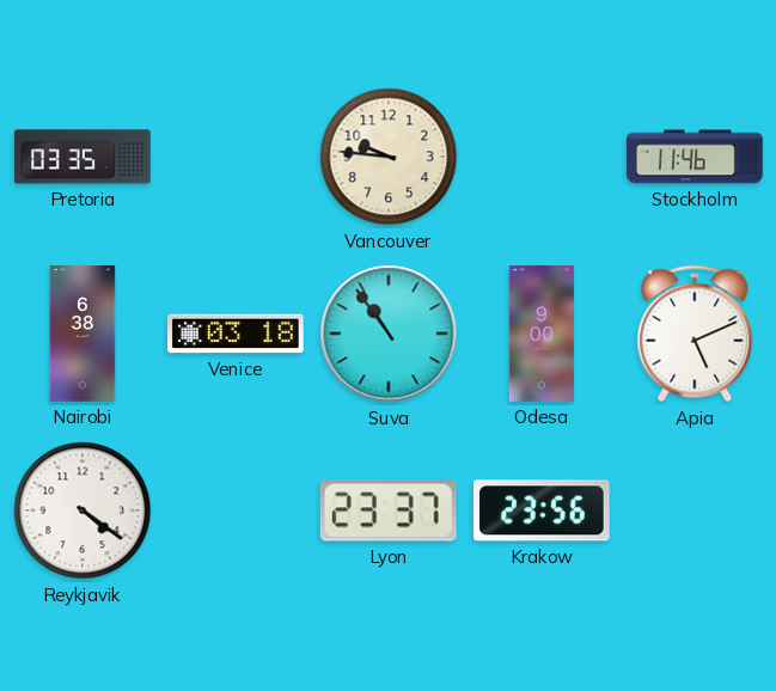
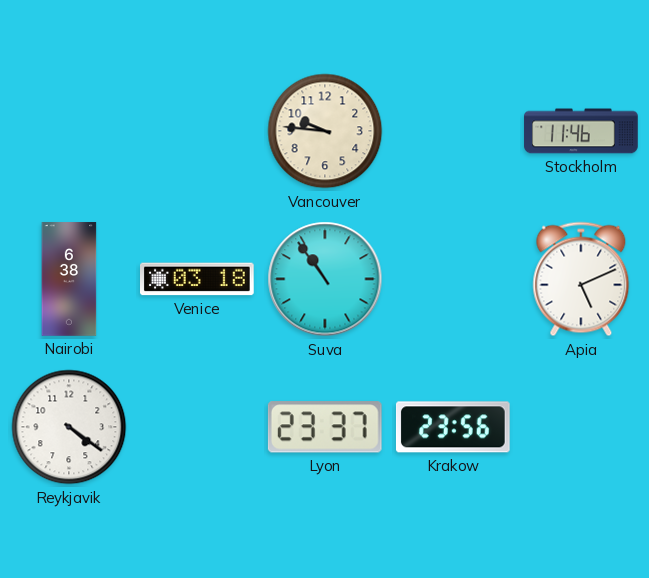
Pretoria: 03:35 -> none (83, 157)
Odesa: 9:00 -> none (542, 334)
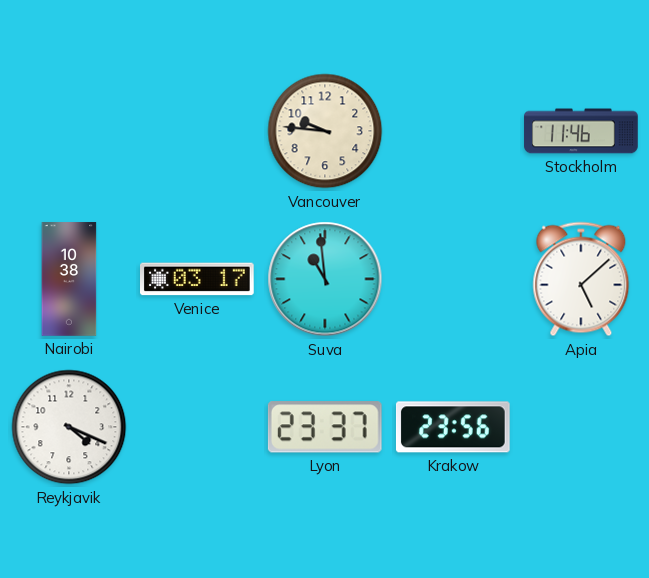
Nairobi: 6:38 -> 10:38 (69, 279)
Venice: 03:18 -> 03:17 (198, 279)
Suva: 10:54 -> 10:59 (325, 279)
Apia: 5:11 -> 5:08 (581, 279)
Reykjavik: 4:21 -> 4:19 (69, 427)
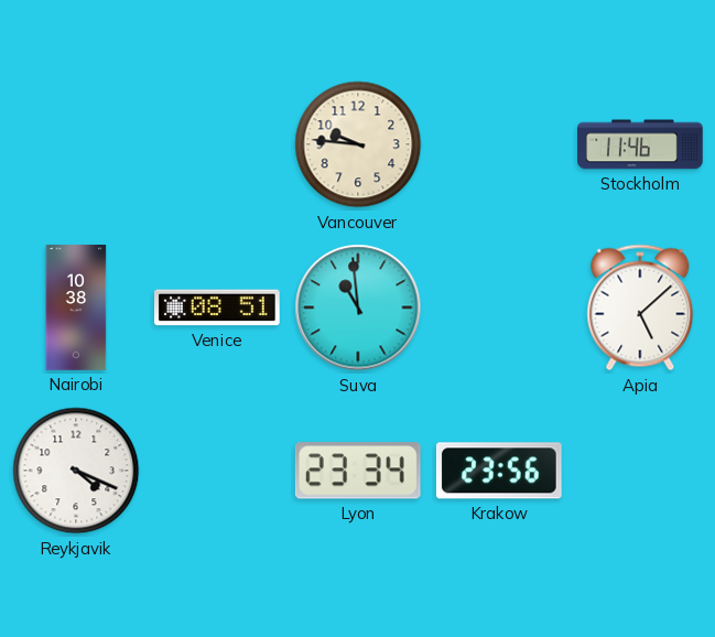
Venice: 03:17 -> 08:51 (218, 307)
Lyon: 23:37 -> 23:34 (358, 471)
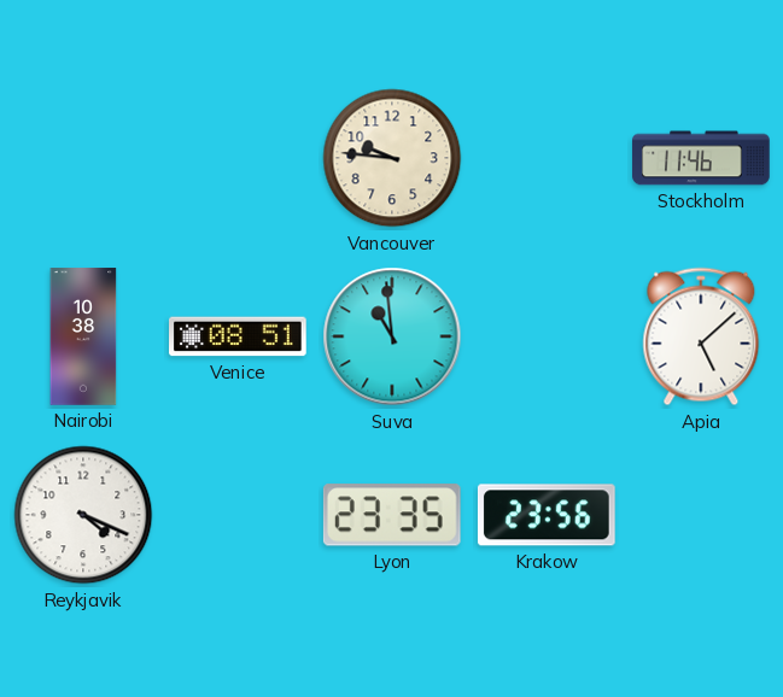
Lyon: 23:34 -> 23:35 (392, 515)
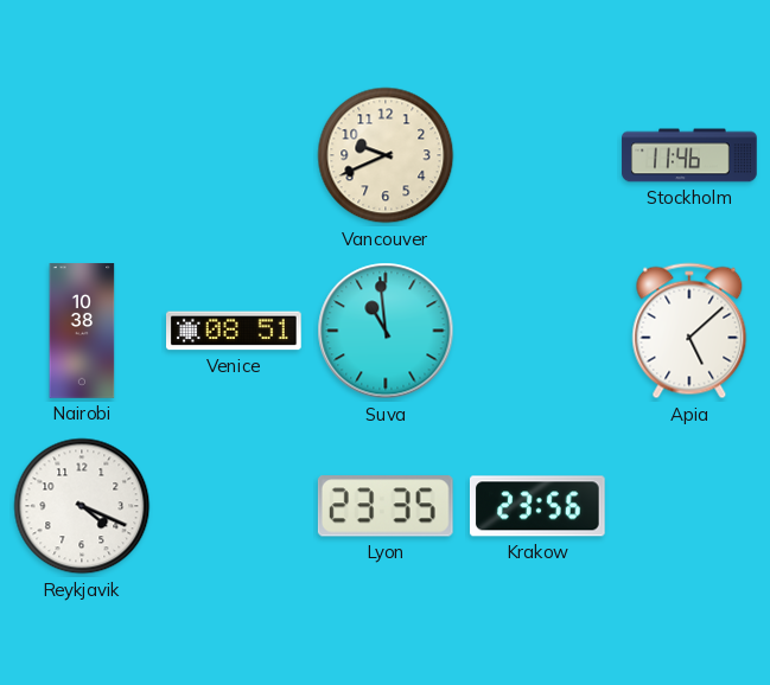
Vancouver: 9:46 -> 9:41 (386, 155)
